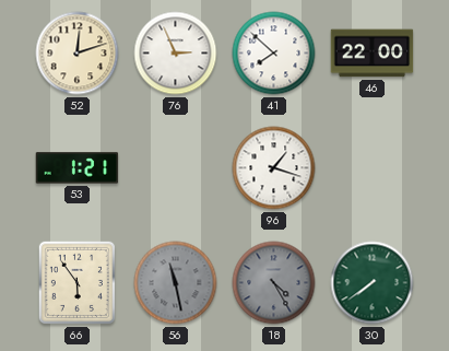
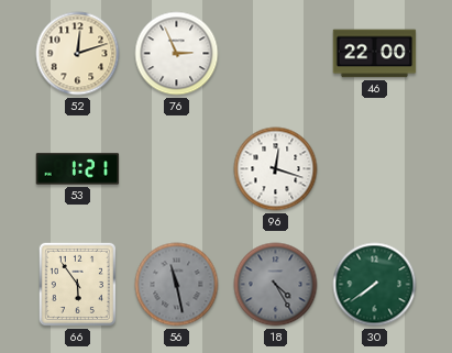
41: 7:52 -> none (274, 54)
96: 1:18 -> 12:18 (276, 169)
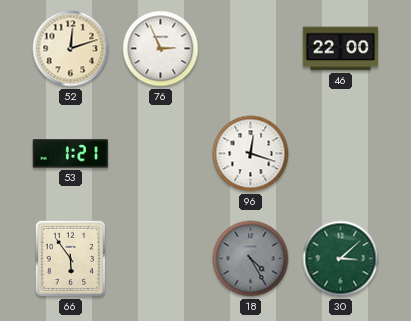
56: 11:28 -> none (177, 285)
30: 7:39 -> 3:08 (341, 259)
